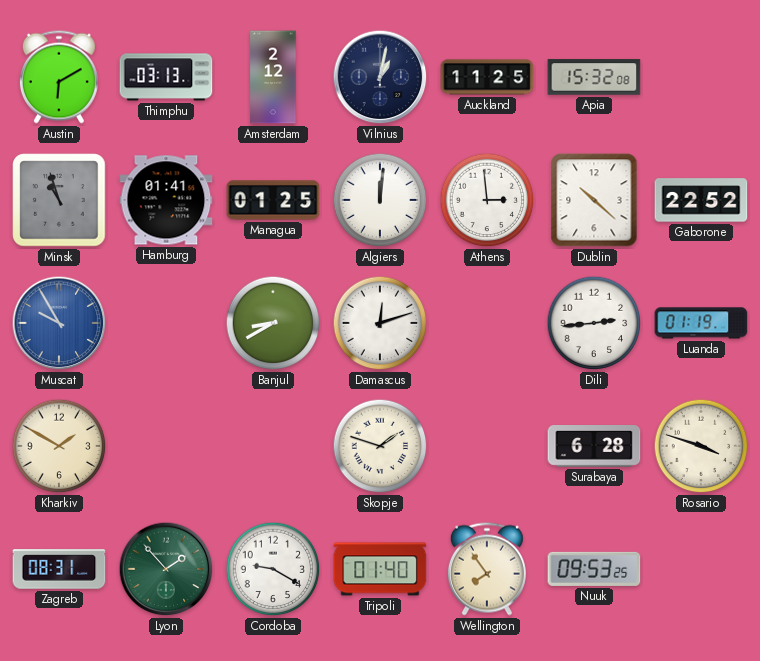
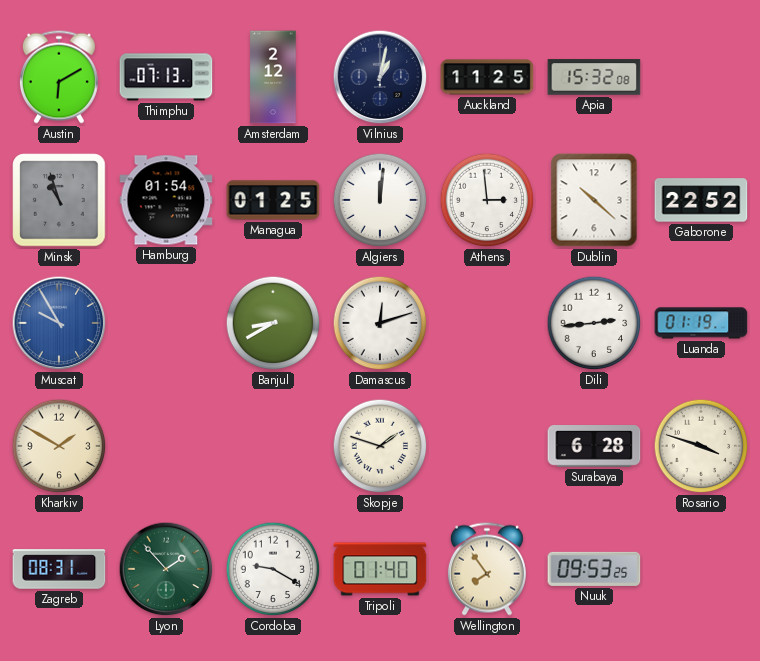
Thimphu: 03:13 -> 07:13 (166, 77)
Hamburg: 01:41 -> 01:54 (166, 200)
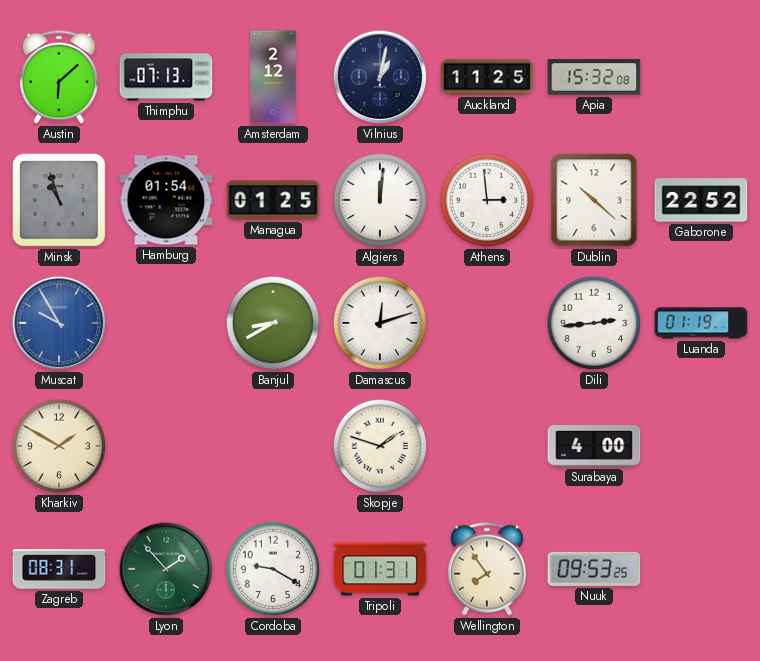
Austin: 6:10 -> 6:08 (59, 77)
Surabaya: 6:28 -> 4:00 (594, 447)
Rosario: 3:48 -> none (701, 446)
Tripoli: 01:40 -> 01:31 (380, 569)
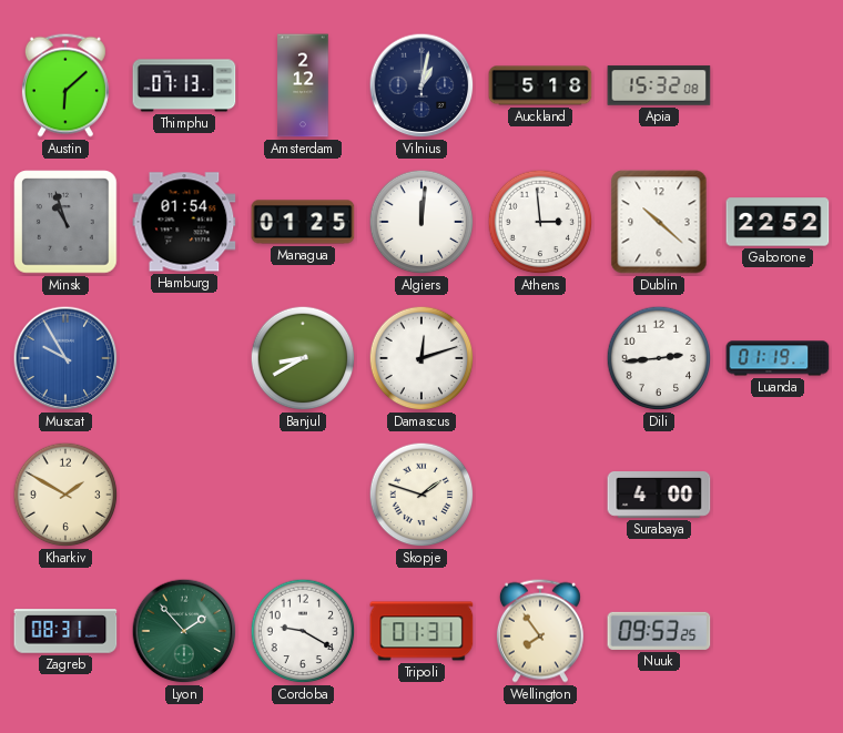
Auckland: 11:25 -> 5:18 (540, 85)
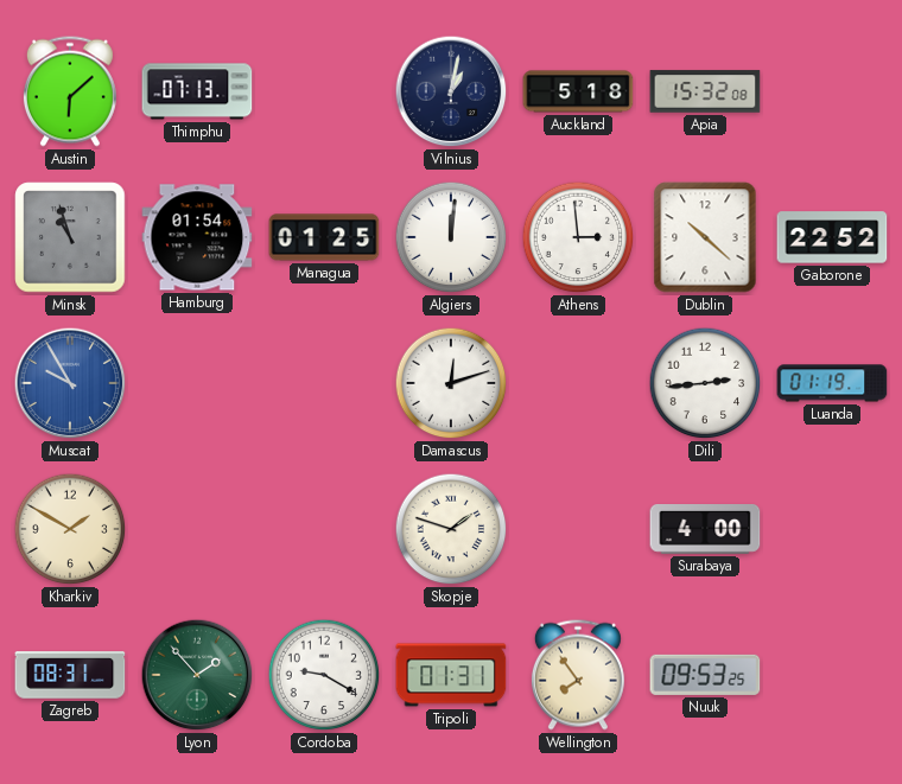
Amsterdam: 2:12 -> none (303, 85)
Banjul: 8:40 -> none (303, 358)
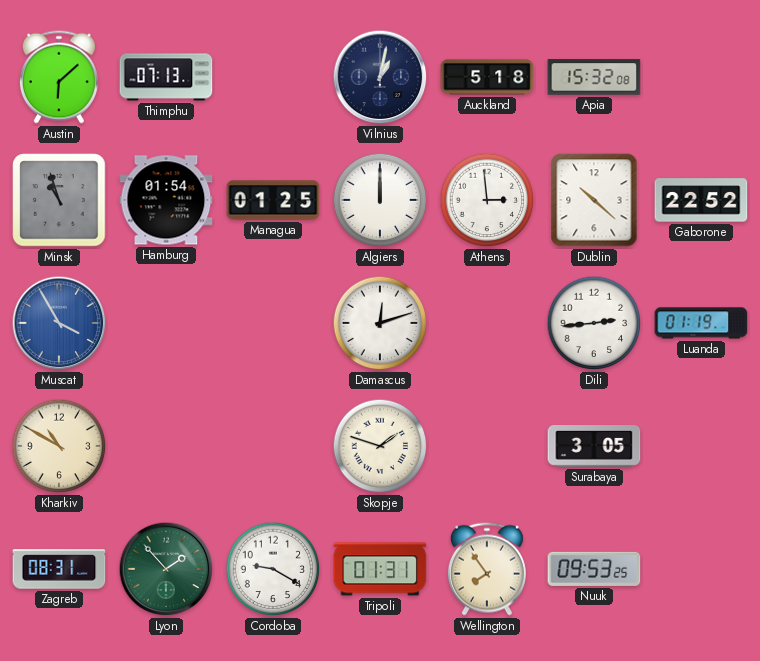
Algiers: 12:01 -> 12:00 (380, 200)
Muscat: 9:55 -> 3:55 (59, 323)
Kharkiv: 1:50 -> 10:50 (59, 446)
Surabaya: 4:00 -> 3:05 (594, 447)
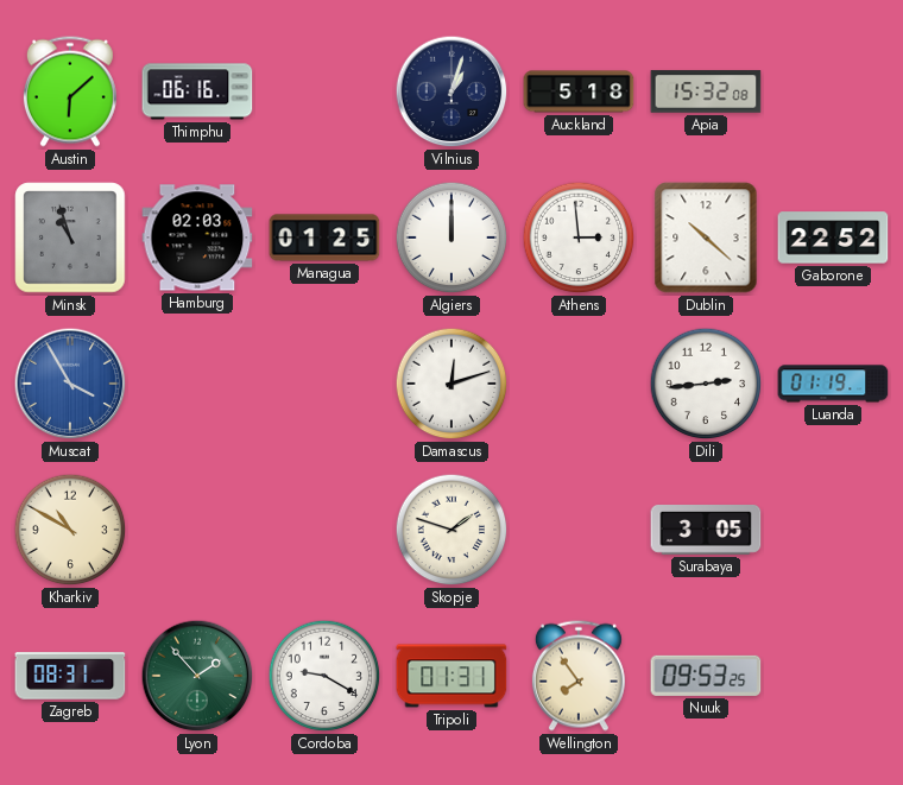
Thimphu: 07:13 -> 06:16 (197, 91)
Vilnius: 1:02 -> 1:03 (451, 91)
Hamburg: 01:54 -> 02:03 (197, 238)
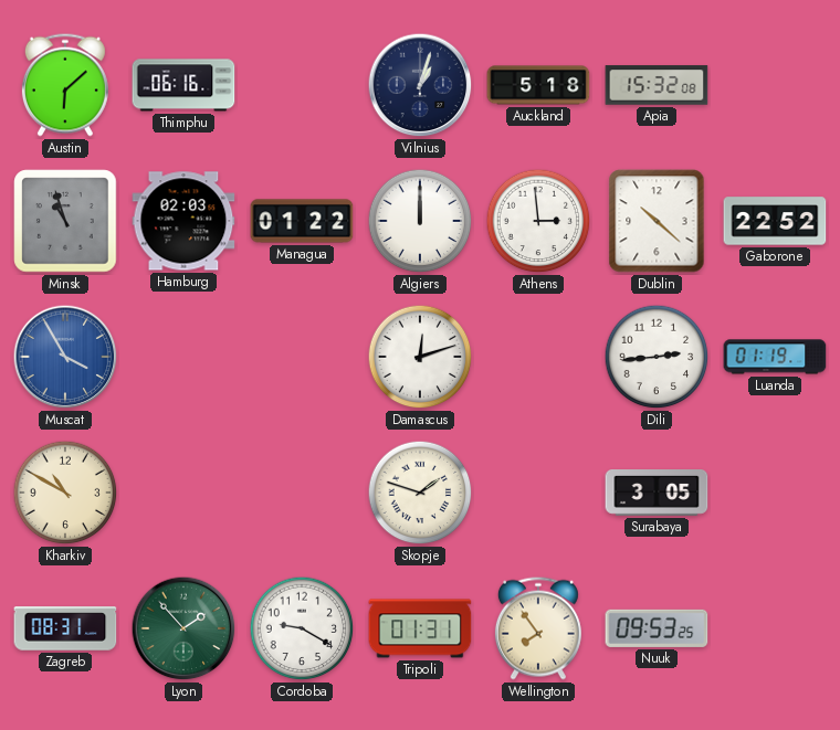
Managua: 01:25 -> 01:22 (302, 221)
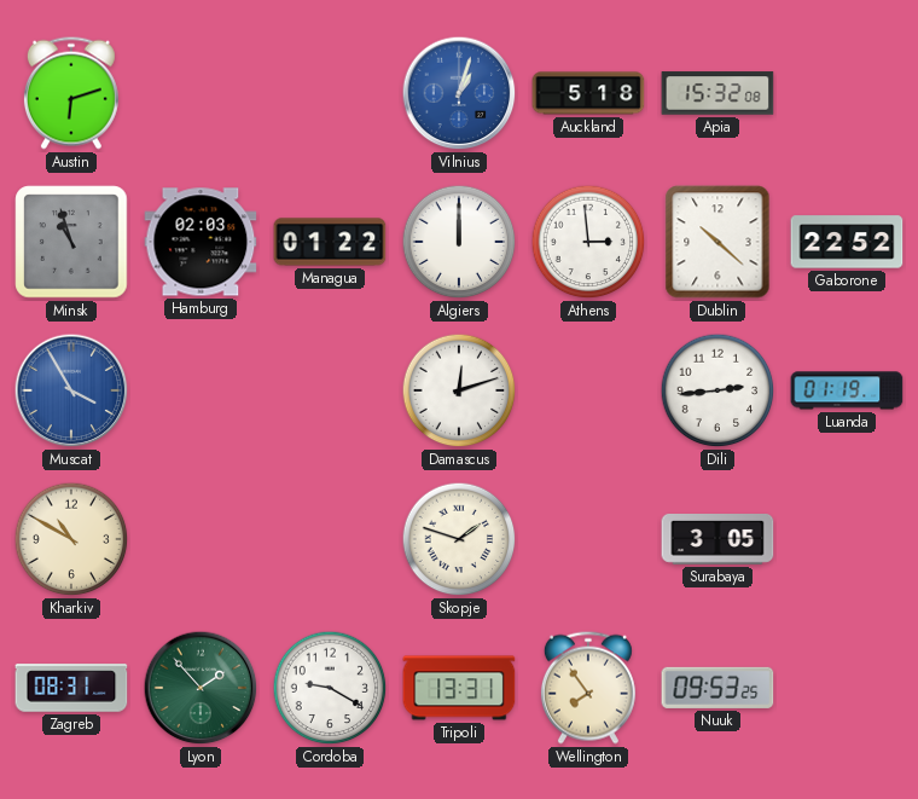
Austin: 6:08 -> 6:12 (71, 93)
Thimphu: 06:16 -> none (183, 85)
Vilnius dial: navy -> blue (459, 93)
Tripoli: 01:31 -> 13:31 (459, 688)
